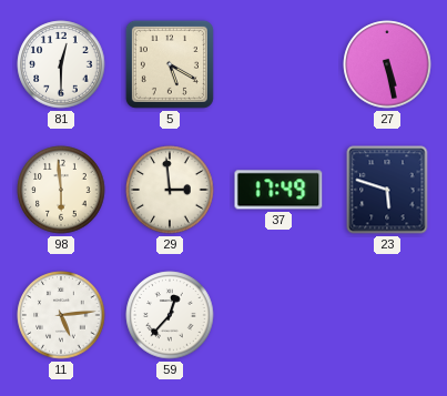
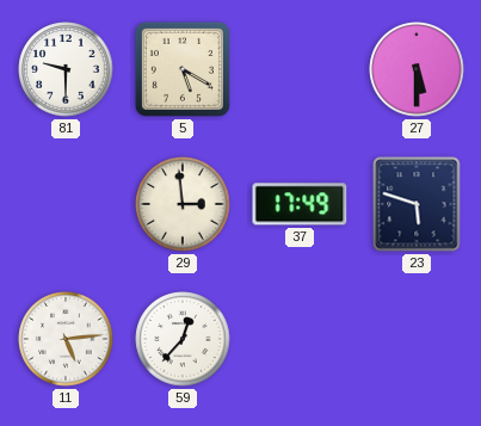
81: 12:30 -> 9:30 (66, 69)
27: 5:28 -> 5:30 (417, 69)
98: 5:59 -> none (61, 190)
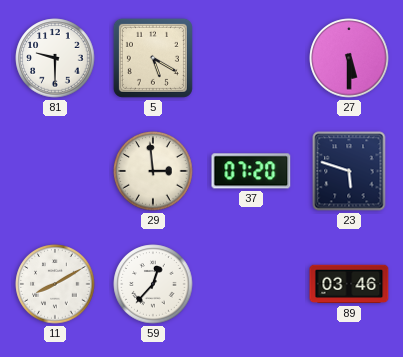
37: 17:49 -> 07:20 (251, 171)
11: 5:14 -> 8:10 (55, 284)
89: none -> 03:46 (349, 284)
